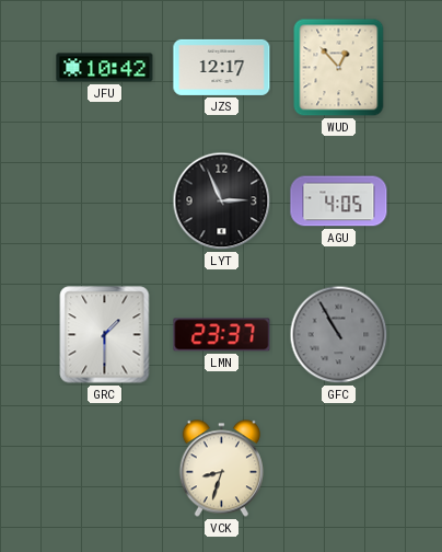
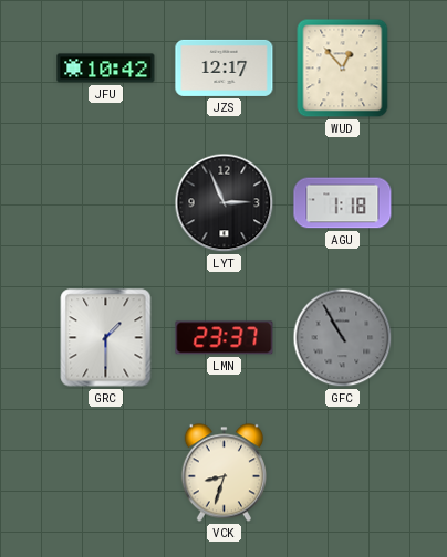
AGU: 4:05 -> 1:18 (343, 203)
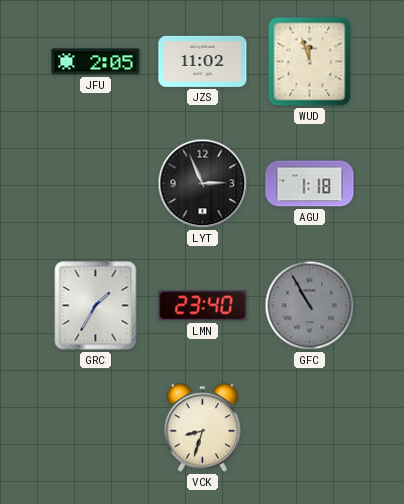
JFU: 10:42 -> 2:05 (96, 62)
JZS: 12:17 -> 11:02 (203, 61)
WUD: 12:53 -> 11:57 (310, 62)
GRC: 1:30 -> 1:35 (96, 306)
LMN: 23:37 -> 23:40 (203, 306)
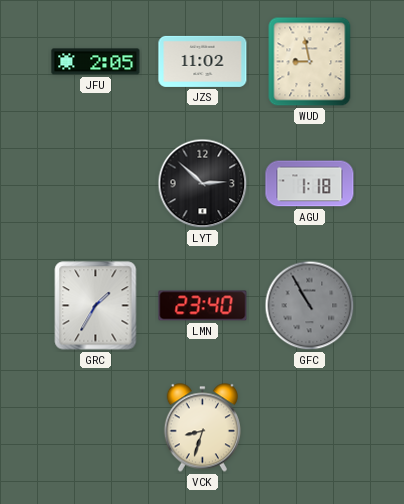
WUD: 11:57 -> 8:58 (310, 62)
LYT: 2:56 -> 2:52 (203, 184)
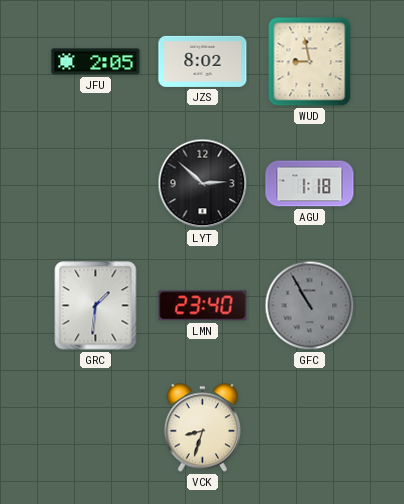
JZS: 11:02 -> 8:02 (203, 61)
GRC: 1:35 -> 1:31 (96, 306)
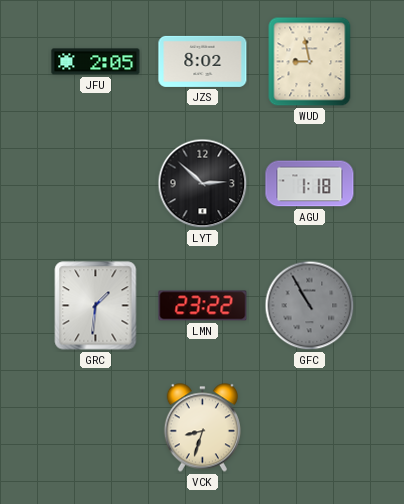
LMN: 23:40 -> 23:22 (203, 306)
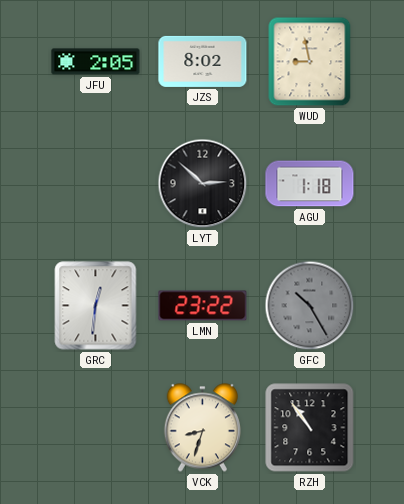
GRC: 1:31 -> 12:31 (96, 306)
GFC: 10:55 -> 10:25 (310, 306)
RZH: none -> 10:54 (310, 428)
